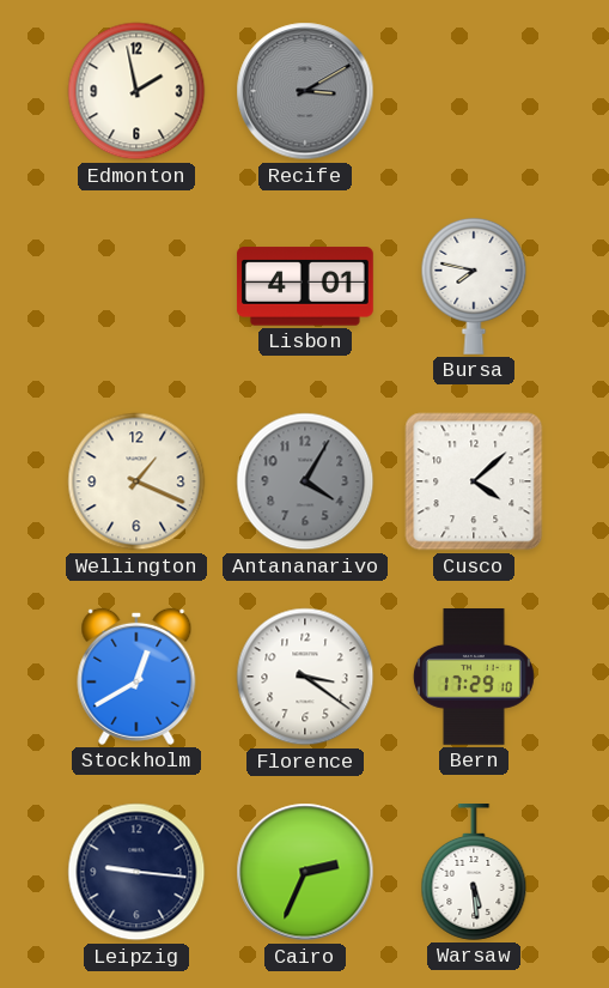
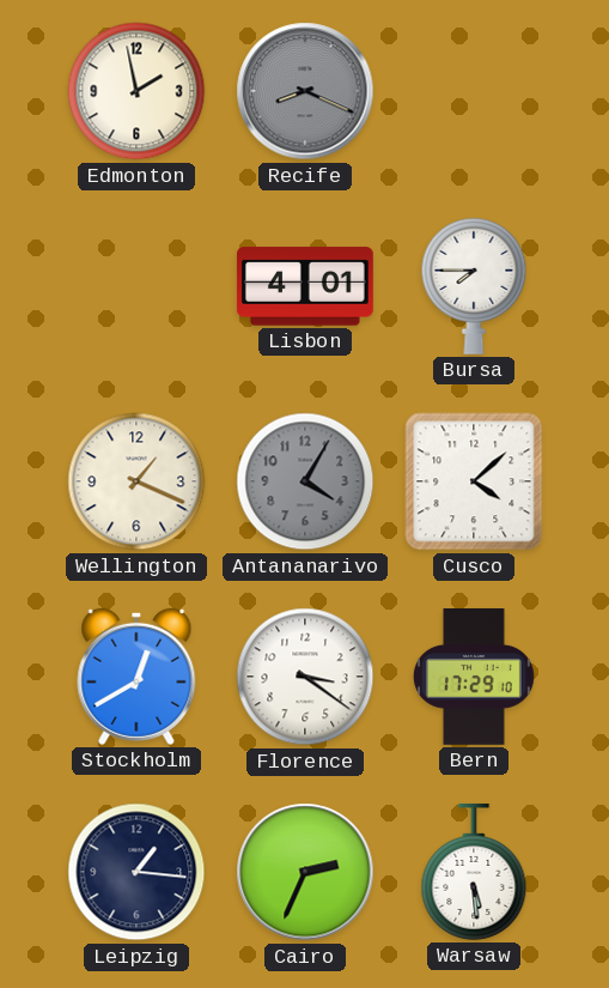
Recife: 3:10 -> 8:19 (305, 91)
Bursa: 7:47 -> 7:45 (474, 286)
Leipzig: 9:16 -> 1:16 (136, 872)
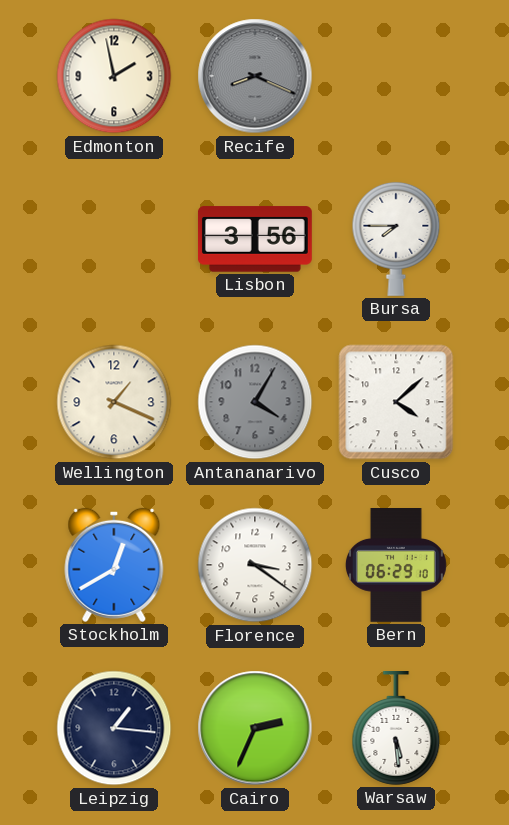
Lisbon: 4:01 -> 3:56 (255, 239)
Bern: 17:29 -> 06:29 (396, 566)
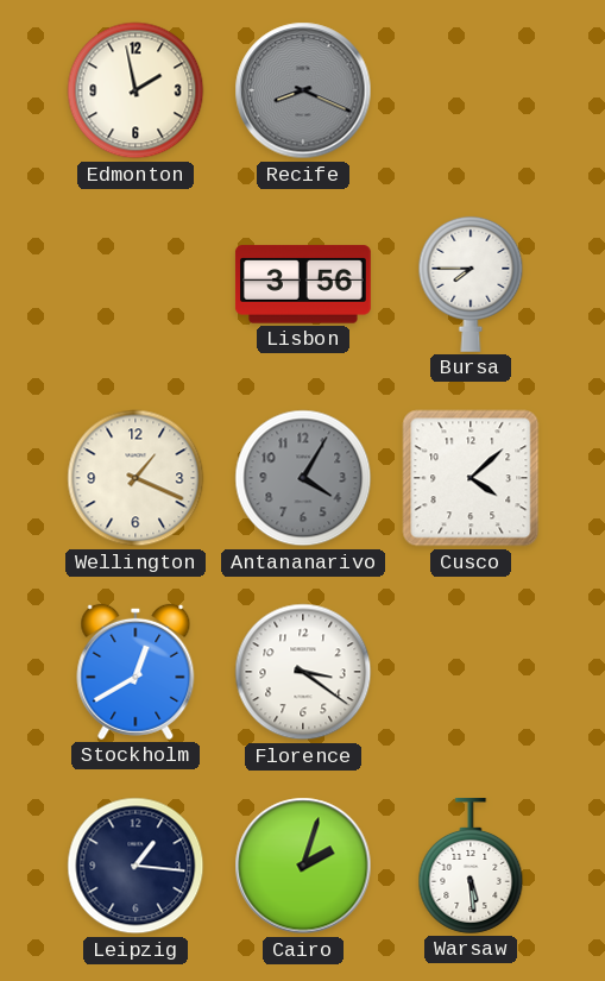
Bern: 06:29 -> none (396, 566)
Cairo: 2:34 -> 2:03 (303, 866)
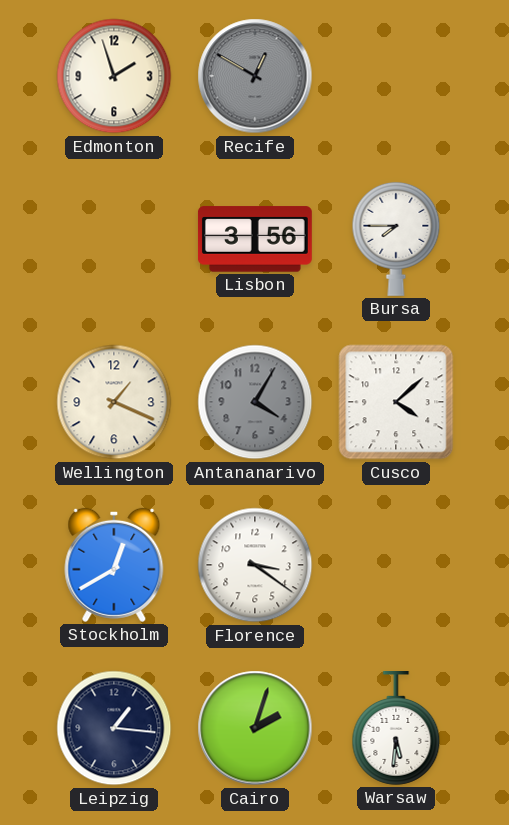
Edmonton: 1:58 -> 1:57 (114, 76)
Recife: 8:19 -> 12:50 (255, 76)
Warsaw: 5:29 -> 5:31 (396, 729)
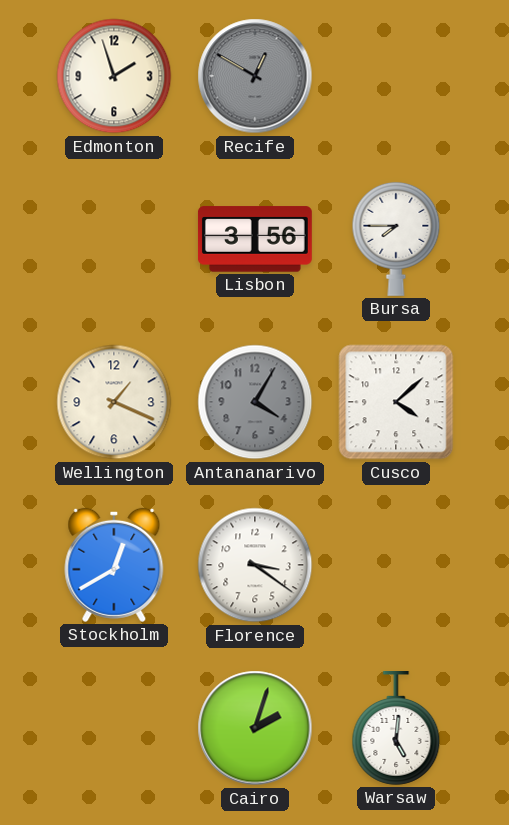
Leipzig: 1:16 -> none (114, 728)
Warsaw: 5:31 -> 5:01 (396, 729)
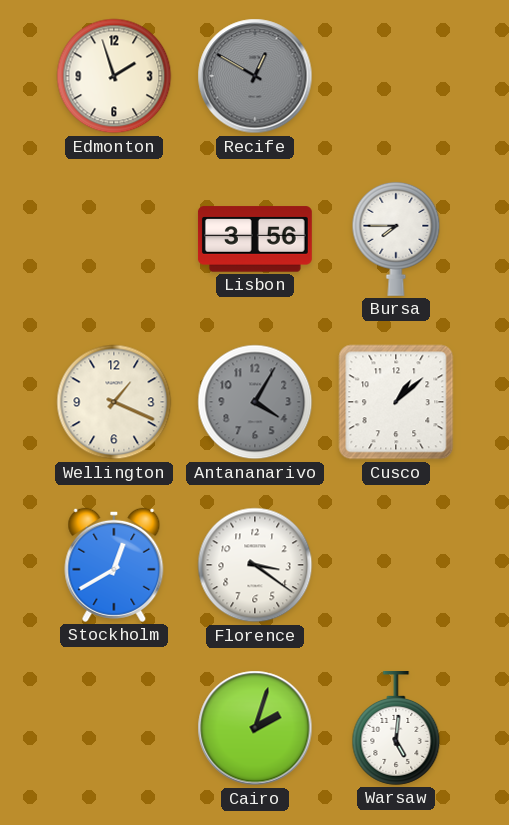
Cusco: 4:08 -> 1:08 (396, 402)
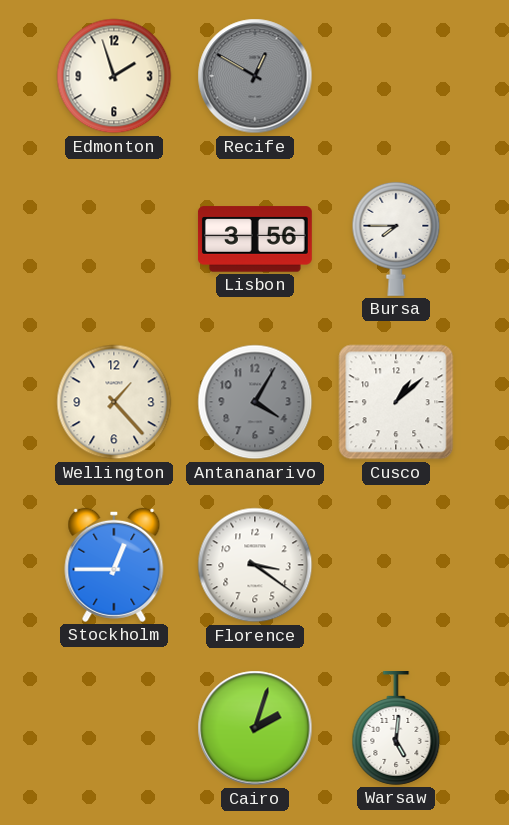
Wellington: 1:19 -> 1:23 (114, 402)
Stockholm: 12:40 -> 12:45 (114, 565)
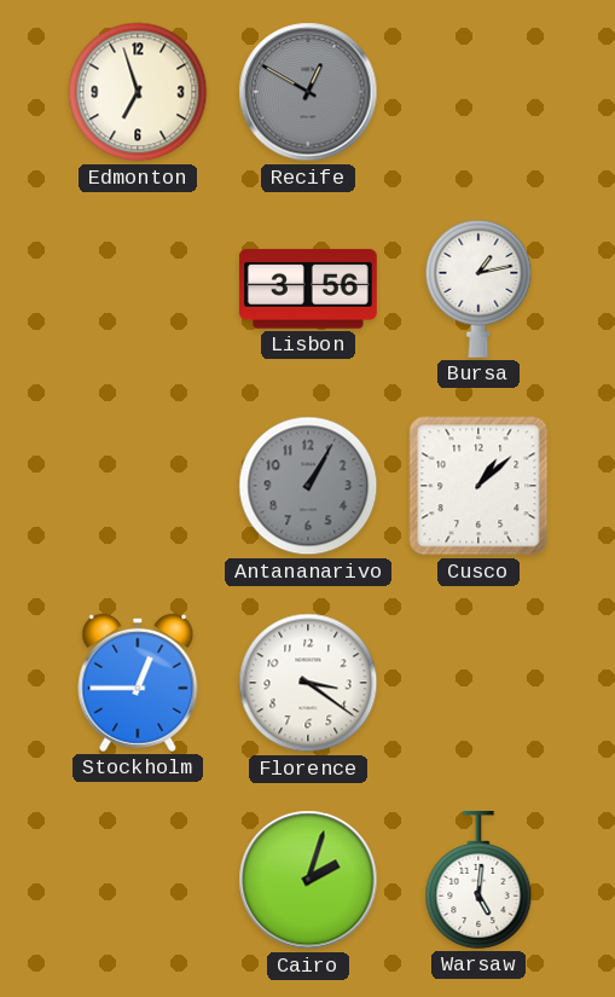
Edmonton: 1:57 -> 6:57 (138, 92)
Bursa: 7:45 -> 1:13 (478, 289)
Wellington: 1:23 -> none (114, 402)
Antananarivo: 4:05 -> 1:05 (308, 486)
